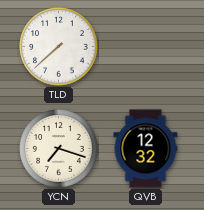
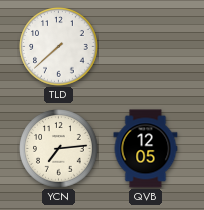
YCN: 7:18 -> 7:14 (59, 149)
QVB: 12:32 -> 12:05 (146, 149)
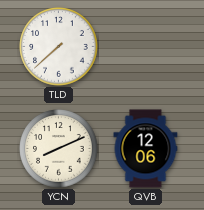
YCN: 7:14 -> 8:11 (59, 149)
QVB: 12:05 -> 12:06 (146, 149)
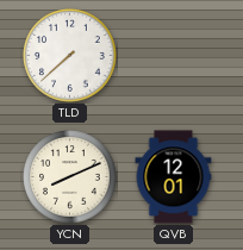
QVB: 12:06 -> 12:01 (174, 177)
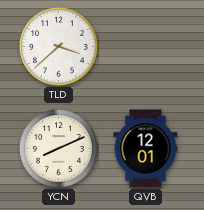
TLD: 7:38 -> 3:38 (59, 47)
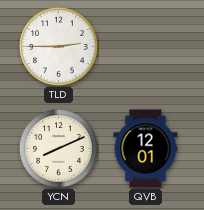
TLD: 3:38 -> 2:45 (59, 47)
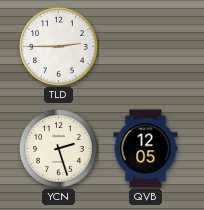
YCN: 8:11 -> 2:27 (59, 149)
QVB: 12:01 -> 12:05 (146, 149)
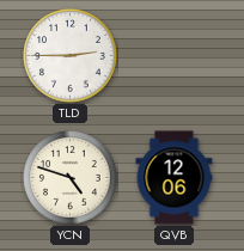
YCN: 2:27 -> 4:48 (71, 178)
QVB: 12:05 -> 12:06 (175, 178)
